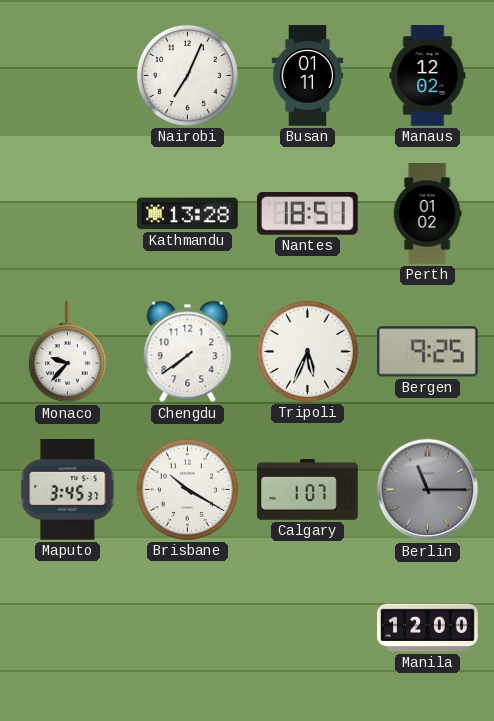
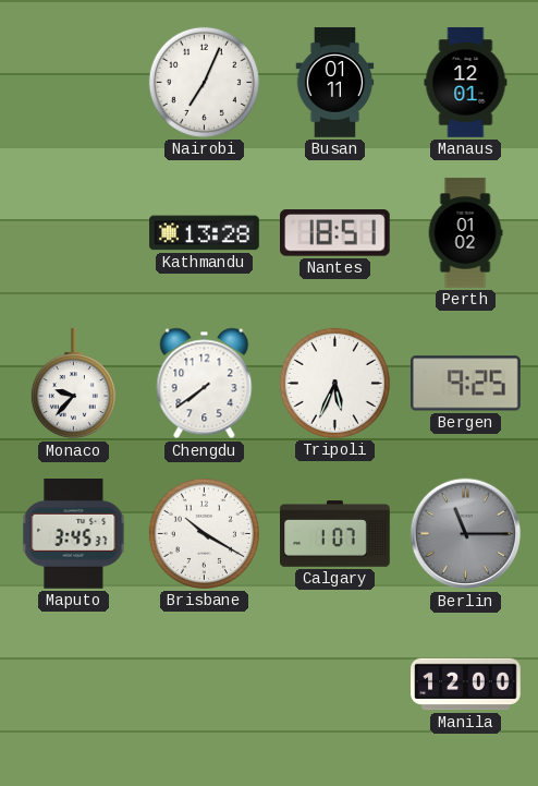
Manaus: 12:02 -> 12:01 (466, 83)
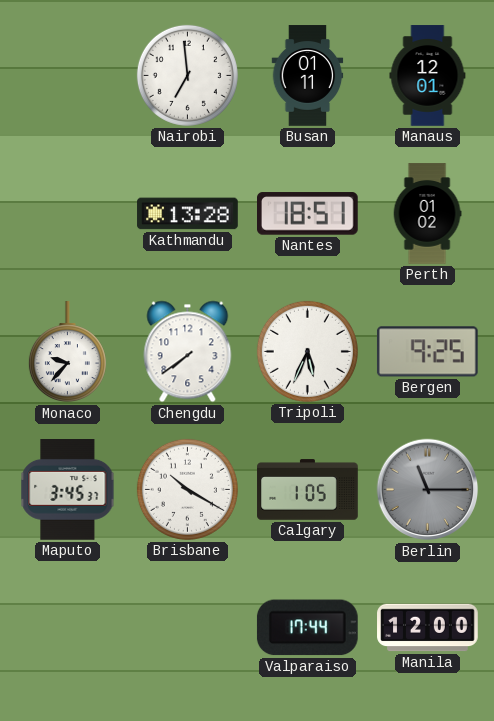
Nairobi: 7:04 -> 6:59 (187, 75)
Calgary: 1:07 -> 1:05 (308, 490)
Valparaiso: none -> 17:44 (307, 628)
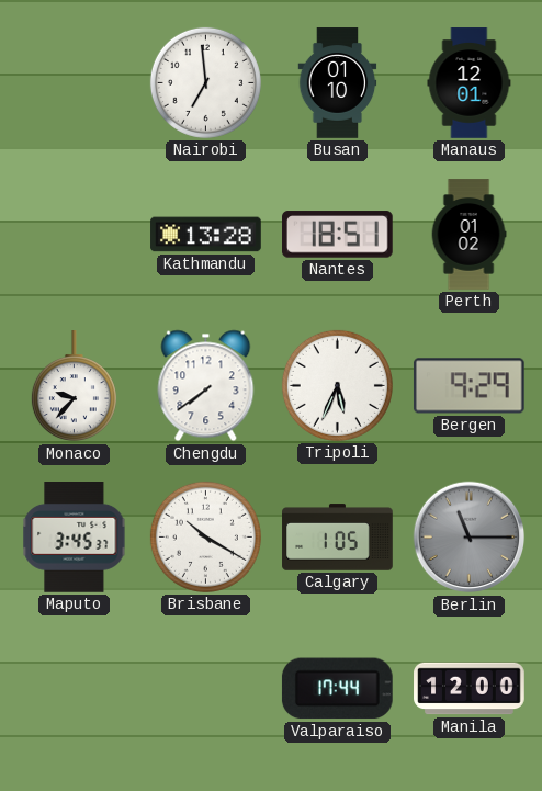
Busan: 01:11 -> 01:10 (338, 83)
Bergen: 9:25 -> 9:29 (468, 386)
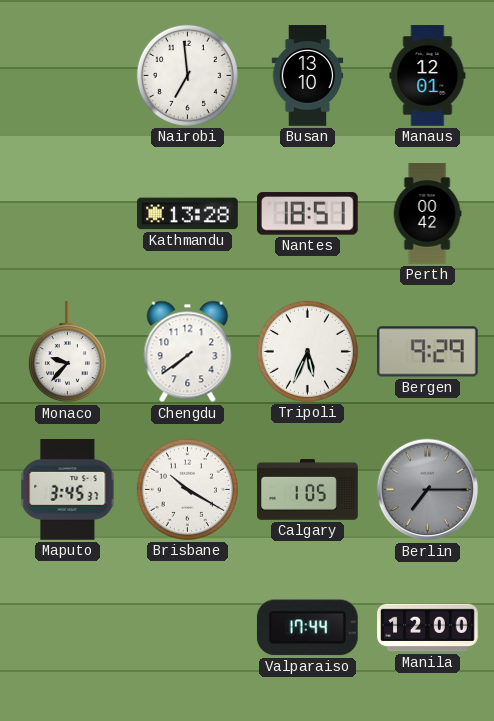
Busan: 01:10 -> 13:10 (308, 76)
Perth: 01:02 -> 00:42 (427, 214)
Berlin: 11:15 -> 7:15 (428, 490)
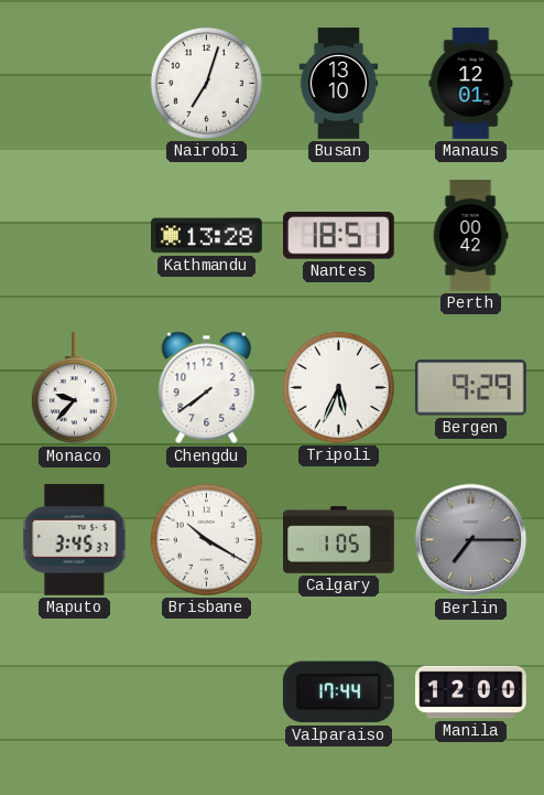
Nairobi: 6:59 -> 7:03 (206, 83)
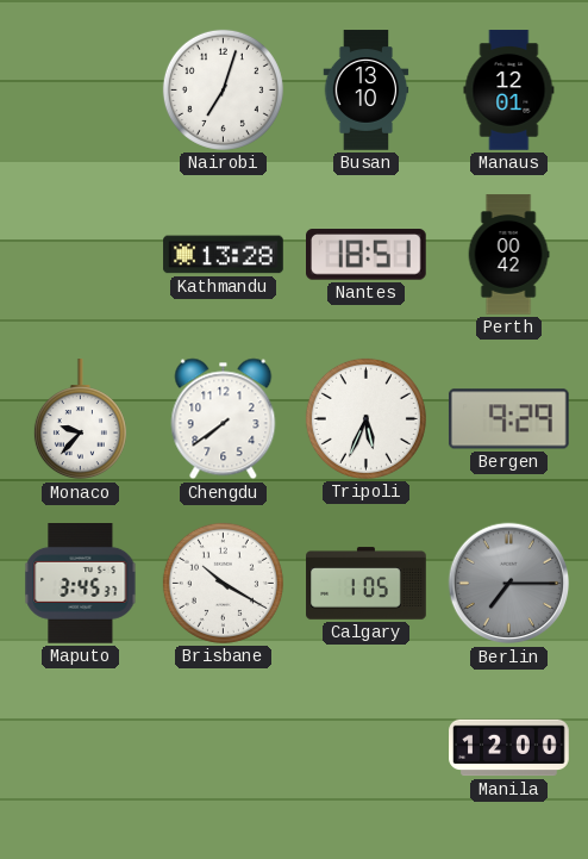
Valparaiso: 17:44 -> none (338, 692)
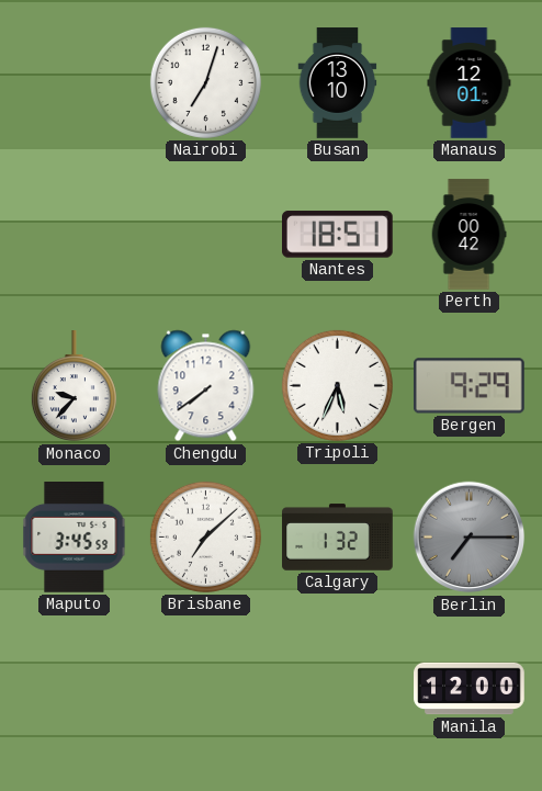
Kathmandu: 13:28 -> none (224, 255)
Maputo: 3:45:37 -> 3:45:59 (75, 538)
Brisbane: 10:20 -> 7:08 (205, 536)
Calgary: 1:05 -> 1:32 (338, 538)
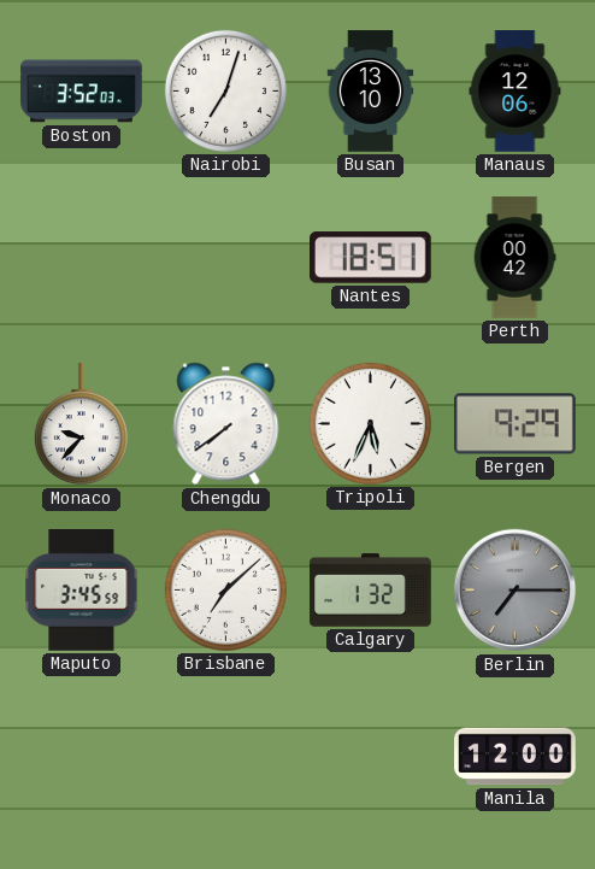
Boston: none -> 3:52 (82, 92)
Manaus: 12:01 -> 12:06 (516, 92)
